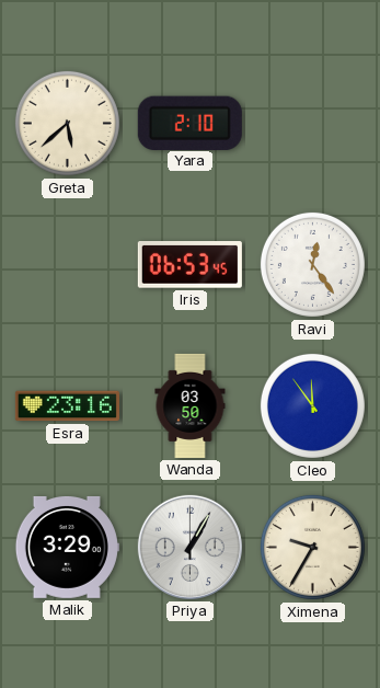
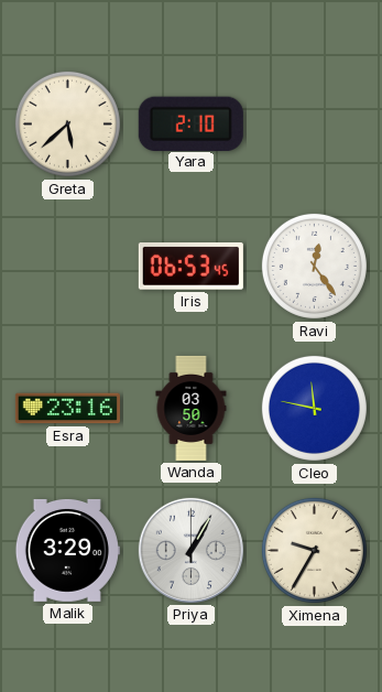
Cleo: 11:54 -> 11:47 (314, 408)
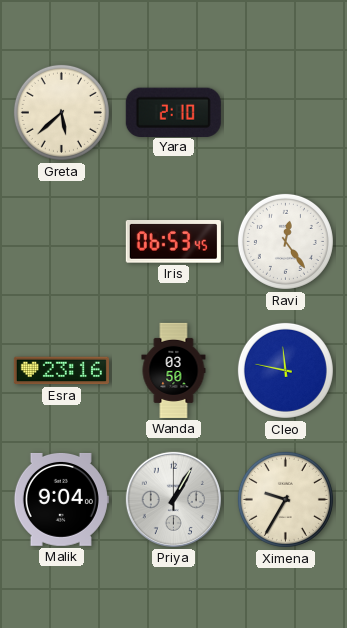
Malik: 3:29 -> 9:04 (61, 499)
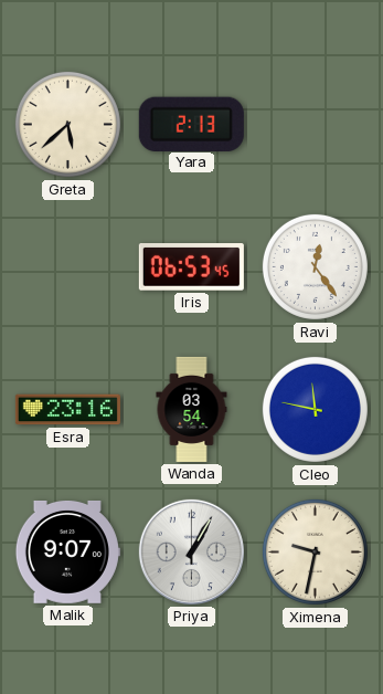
Yara: 2:10 -> 2:13 (191, 124)
Wanda: 03:50 -> 03:54 (192, 409)
Malik: 9:04 -> 9:07 (67, 551)
Ximena: 9:35 -> 9:32 (315, 551)
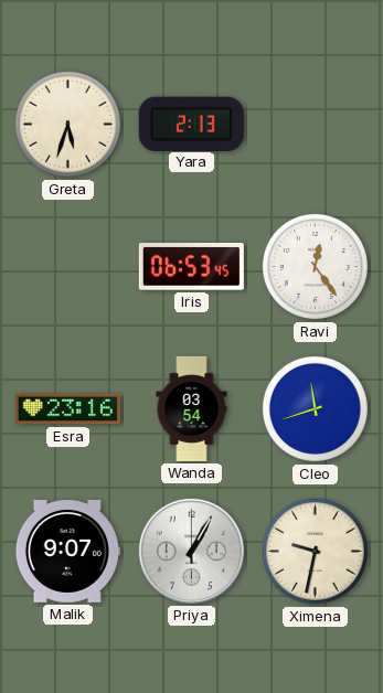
Greta: 5:38 -> 5:33 (67, 124)
Cleo: 11:47 -> 11:42 (315, 408)
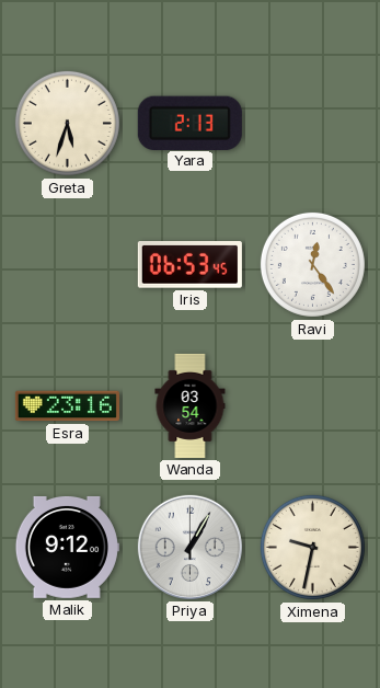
Cleo: 11:42 -> none (315, 408)
Malik: 9:07 -> 9:12 (67, 547)
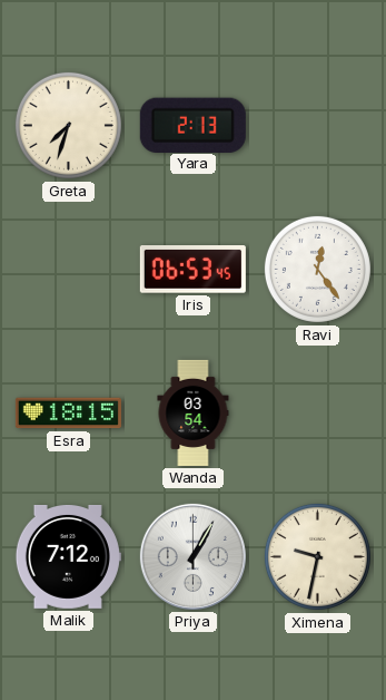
Greta: 5:33 -> 7:33 (68, 125)
Esra: 23:16 -> 18:15 (68, 414)
Malik: 9:12 -> 7:12 (68, 556)
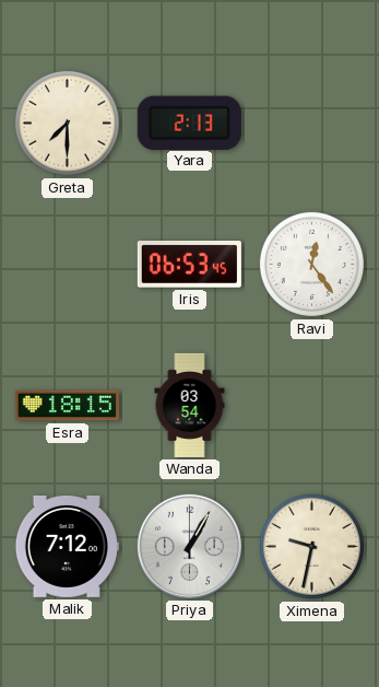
Greta: 7:33 -> 7:30 (67, 123)
